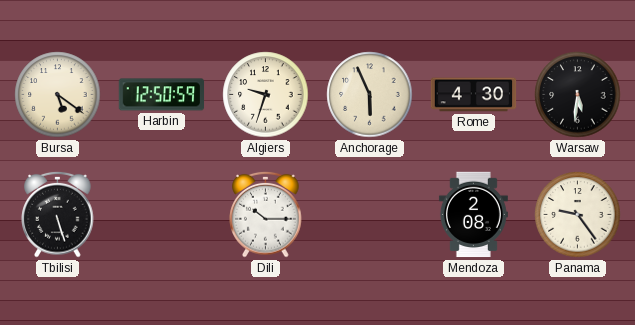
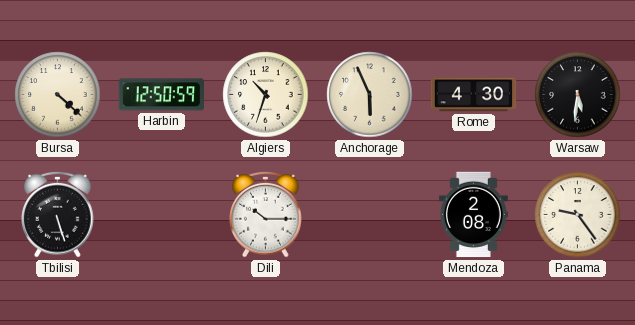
Bursa: 5:21 -> 4:22 (58, 95)
Algiers: 9:33 -> 10:33 (266, 95)
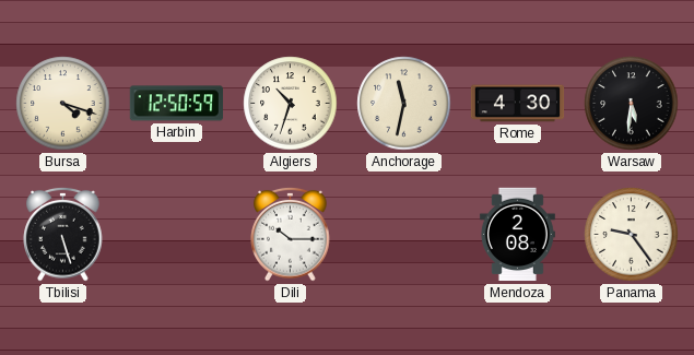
Bursa: 4:22 -> 4:18 (63, 104)
Anchorage: 5:56 -> 11:32 (404, 104)
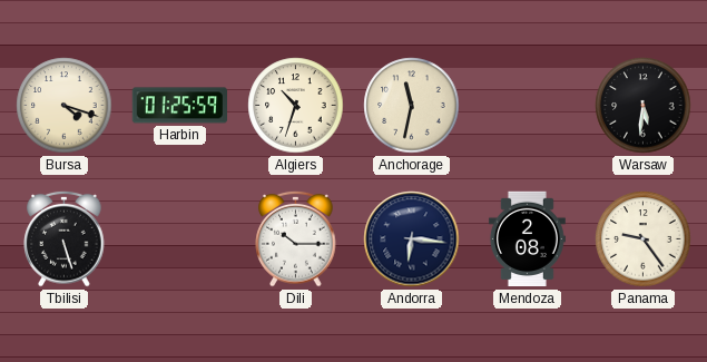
Harbin: 12:50 -> 01:25 (180, 106)
Rome: 4:30 -> none (518, 104)
Andorra: none -> 6:16 (412, 239)
